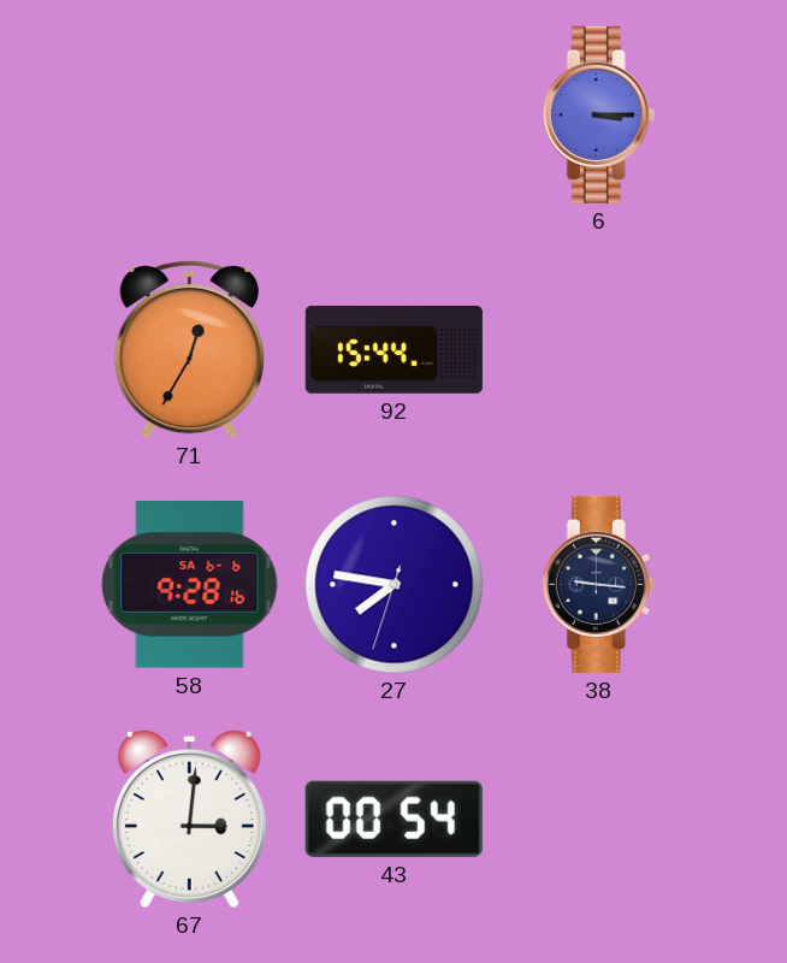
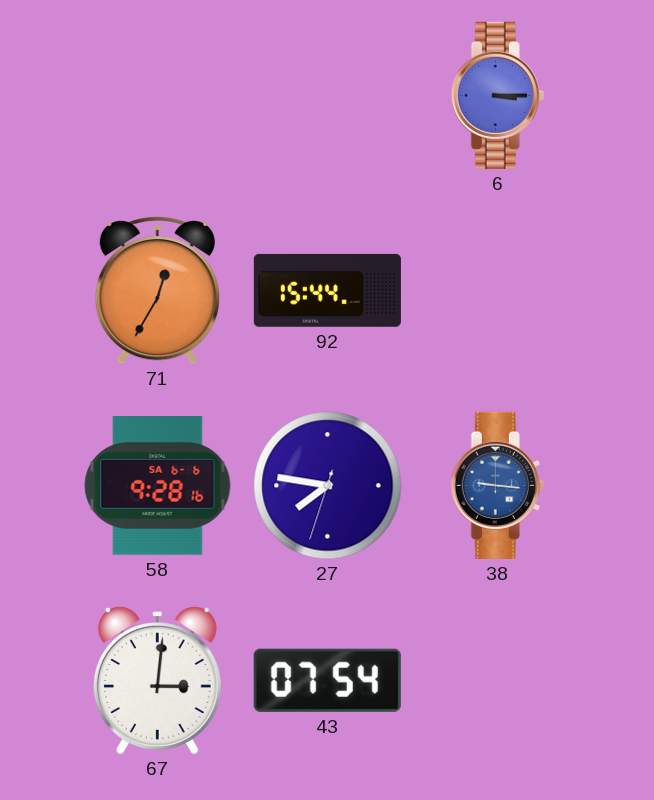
38 dial: navy -> blue (497, 485)
43: 00:54 -> 07:54 (327, 680)
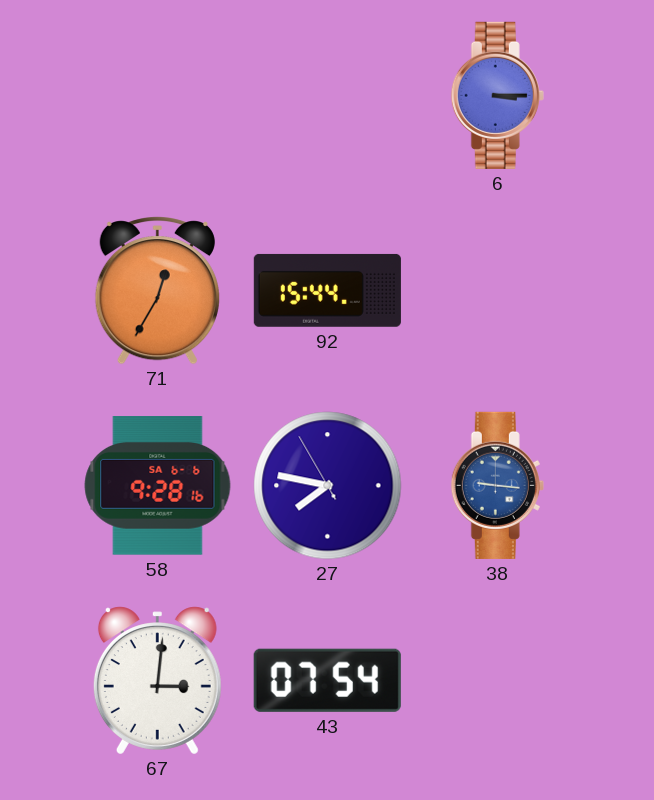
27: 7:46:33 -> 7:46:55 (328, 486)
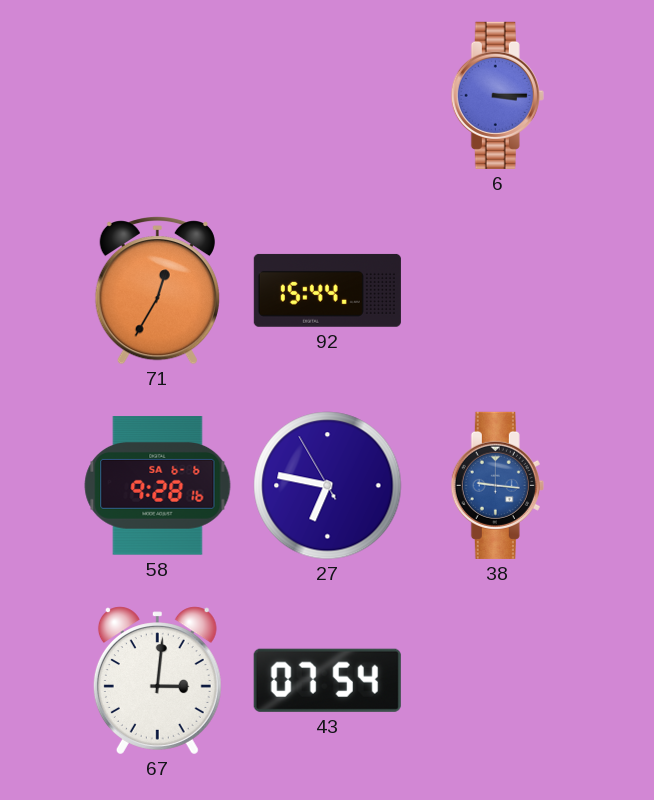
27: 7:46 -> 6:46 (328, 486)
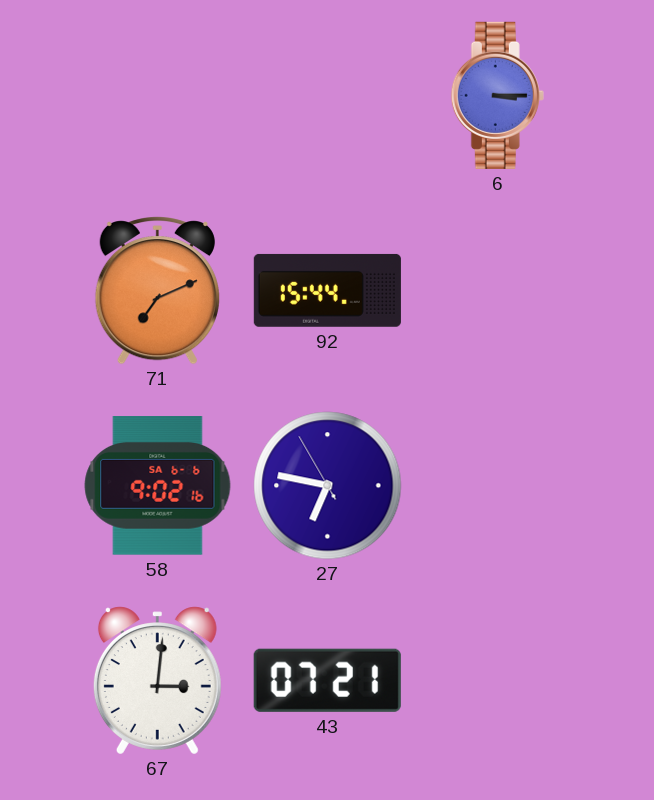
71: 12:35 -> 7:11 (157, 291)
58: 9:28 -> 9:02 (158, 486)
38: 9:16 -> none (497, 485)
43: 07:54 -> 07:21 (327, 680)
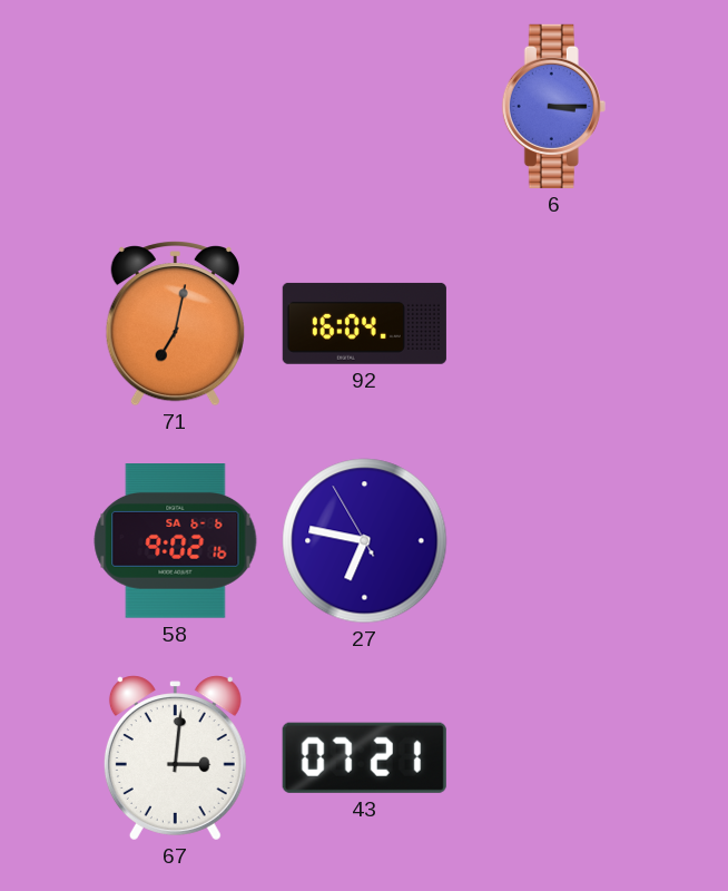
71: 7:11 -> 7:02 (175, 324)
92: 15:44 -> 16:04 (364, 323)
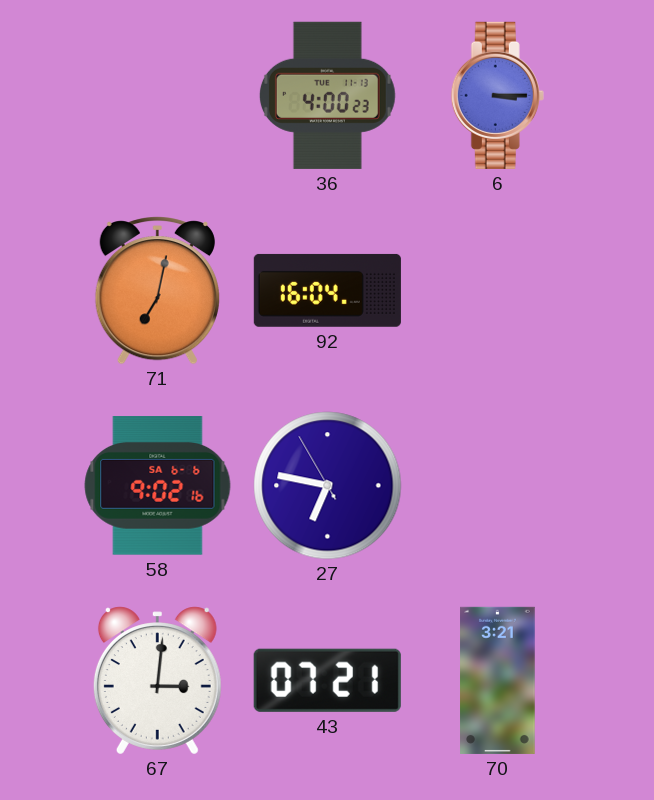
36: none -> 4:00 (327, 95)
70: none -> 3:21 (498, 680)
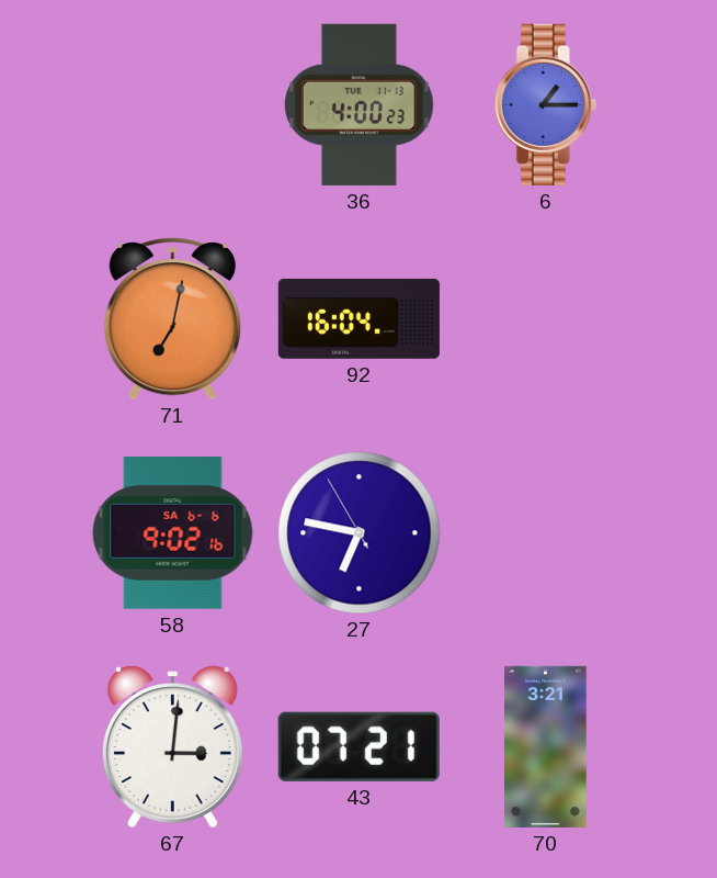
6: 3:15 -> 1:15 (545, 104)
